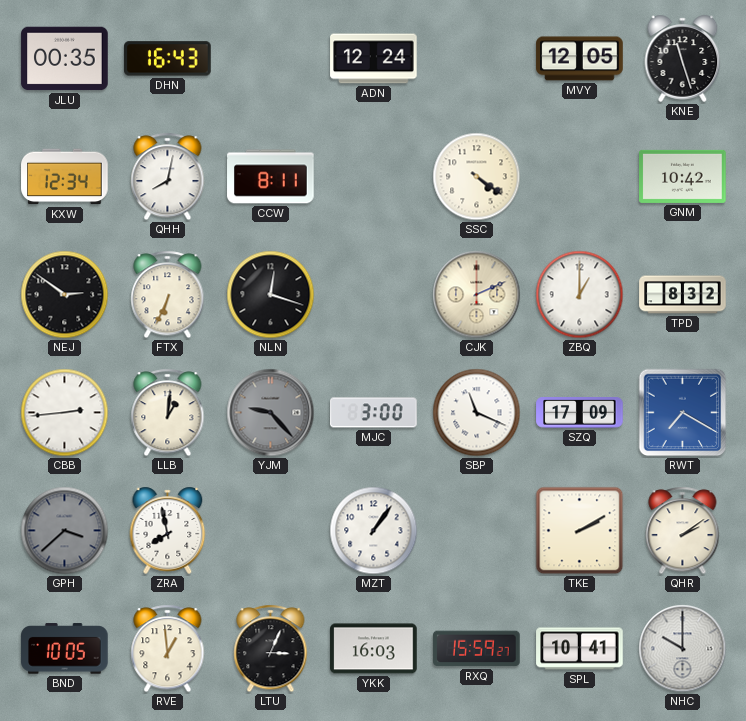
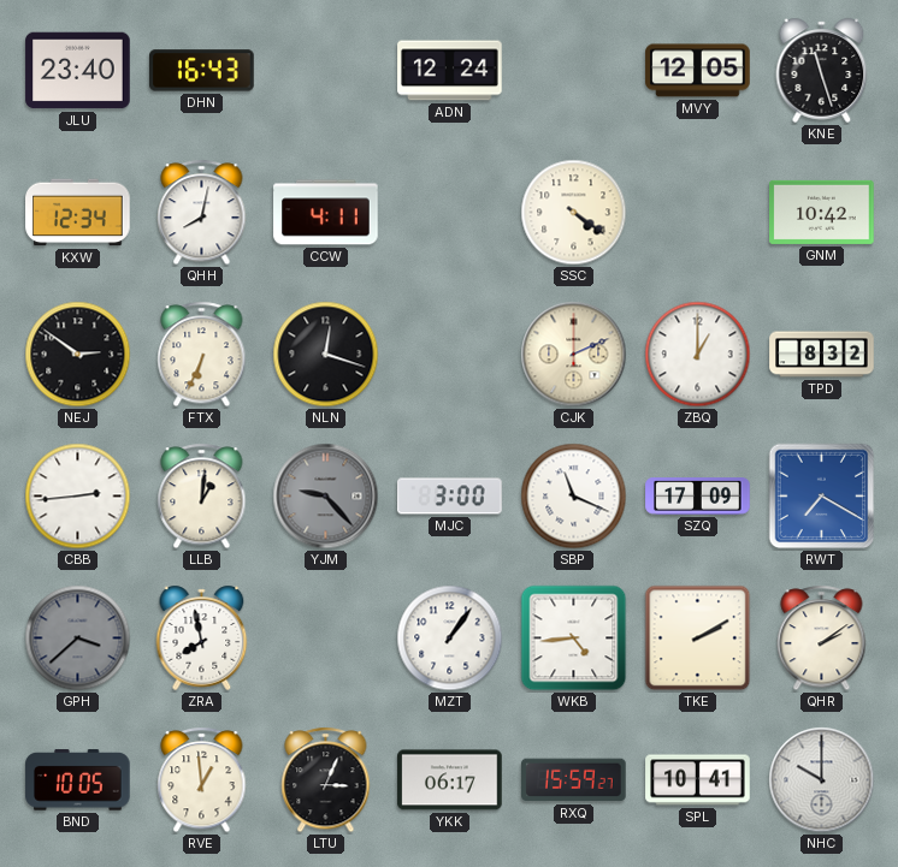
JLU: 00:35 -> 23:40 (78, 71)
CCW: 8:11 -> 4:11 (326, 213)
WKB: none -> 4:44 (574, 639)
YKK: 16:03 -> 06:17 (450, 780)
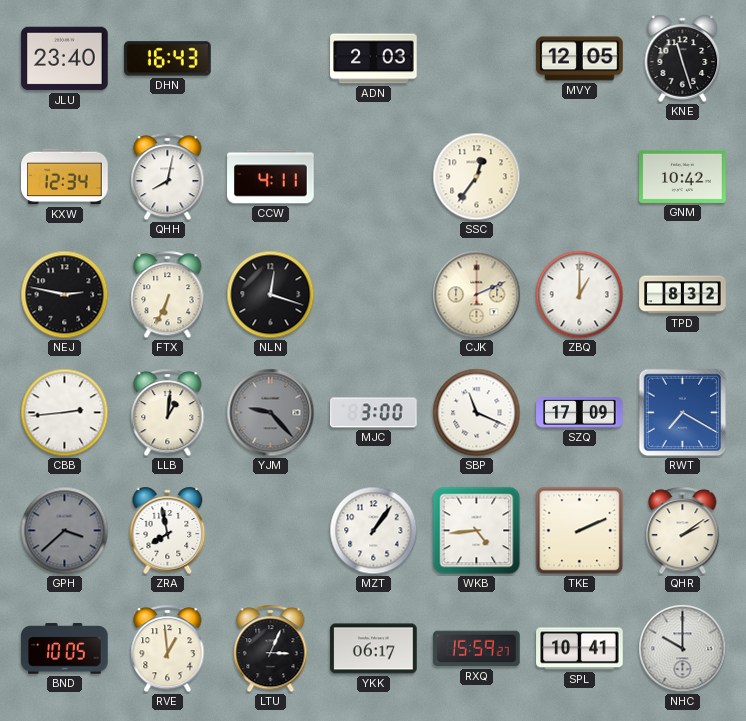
ADN: 12:24 -> 2:03 (374, 59)
SSC: 4:21 -> 12:36 (477, 177)
NEJ: 2:51 -> 2:47 (65, 295)
TKE: 2:10 -> 2:11 (580, 531)
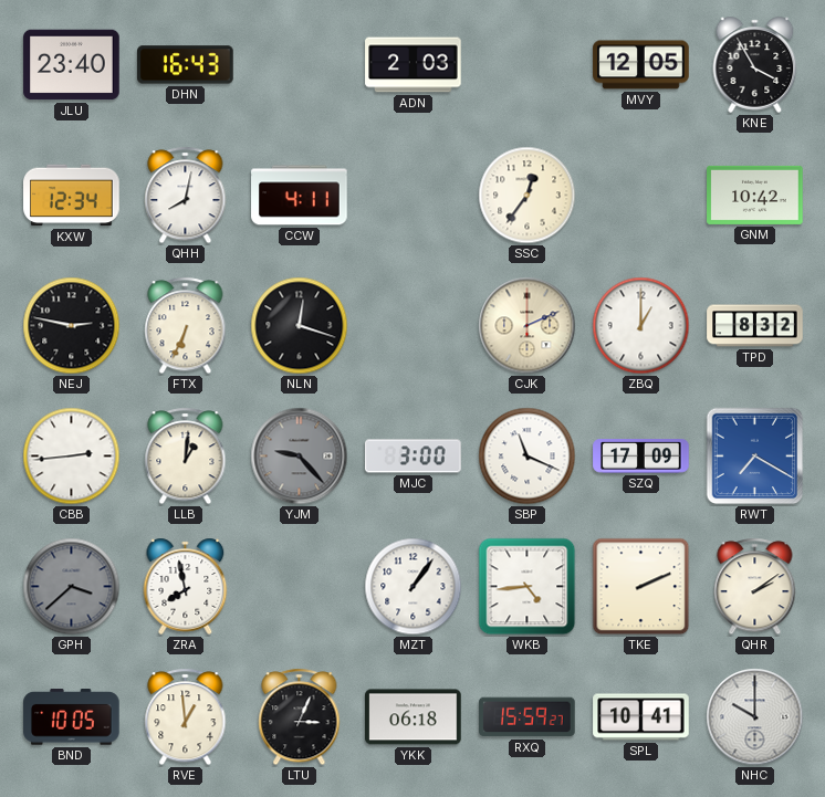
KNE: 11:27 -> 3:55 (755, 64)
YKK: 06:17 -> 06:18 (414, 717)
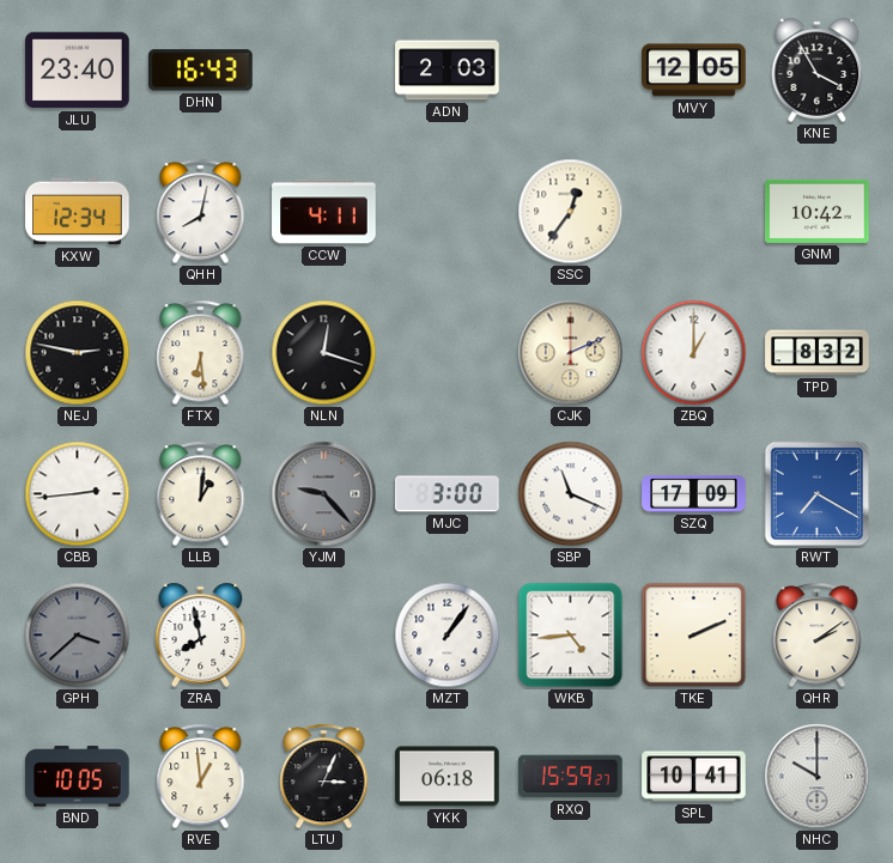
FTX: 6:34 -> 6:29 (201, 353)
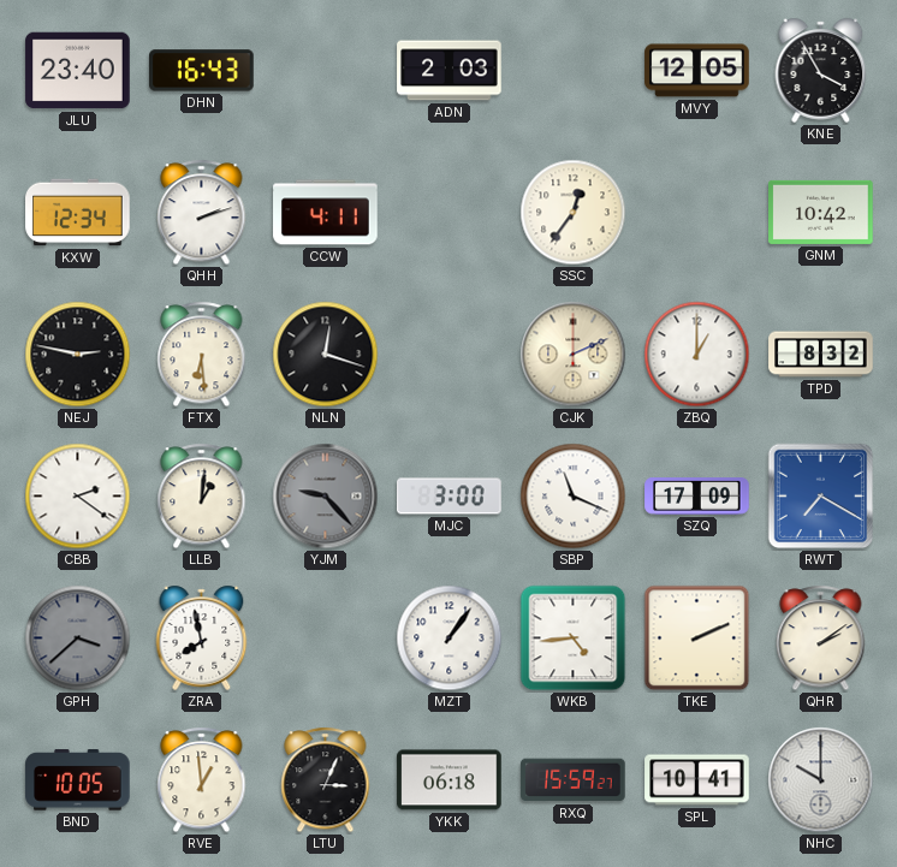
QHH: 8:02 -> 2:12 (202, 213)
CBB: 2:44 -> 2:21 (78, 497)
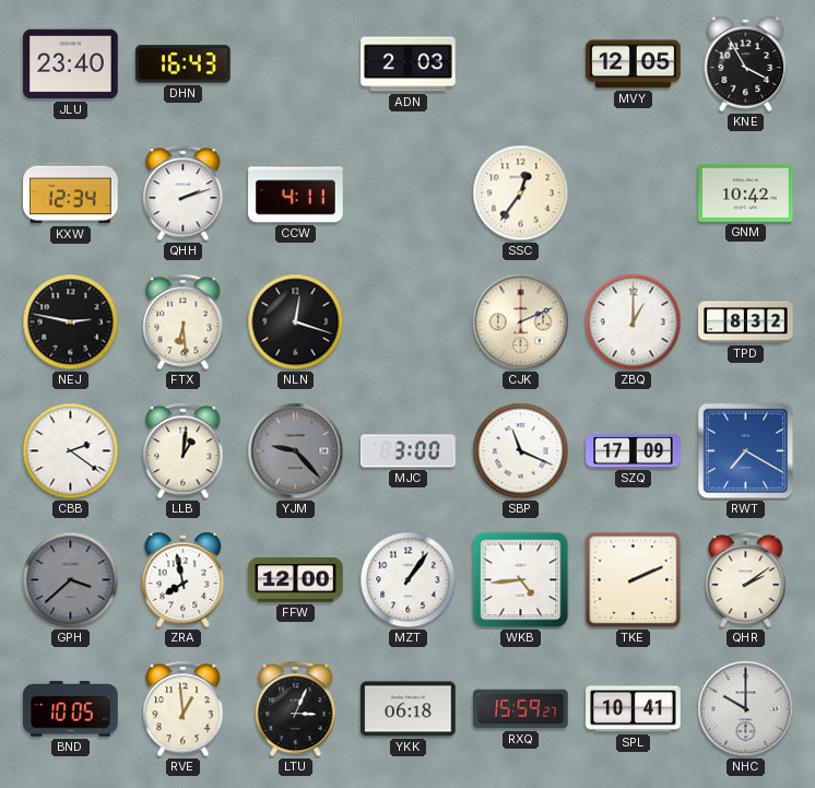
FFW: none -> 12:00 (296, 580)
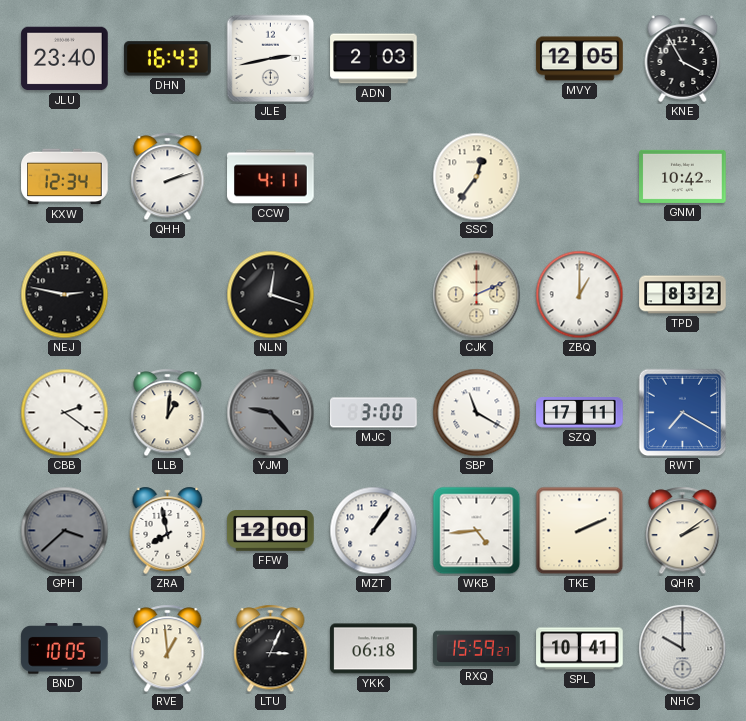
JLE: none -> 2:43 (271, 59)
FTX: 6:29 -> none (184, 322)
SBP: 11:19 -> 11:20 (477, 413)
SZQ: 17:09 -> 17:11 (580, 413)
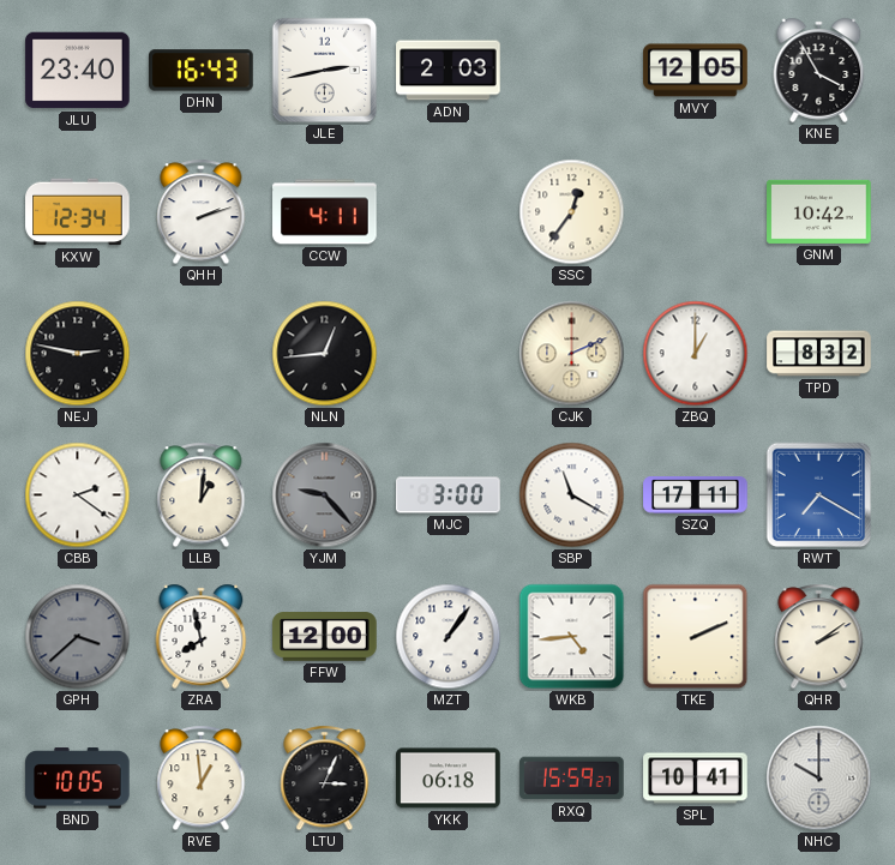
NLN: 12:18 -> 12:44 (325, 354)
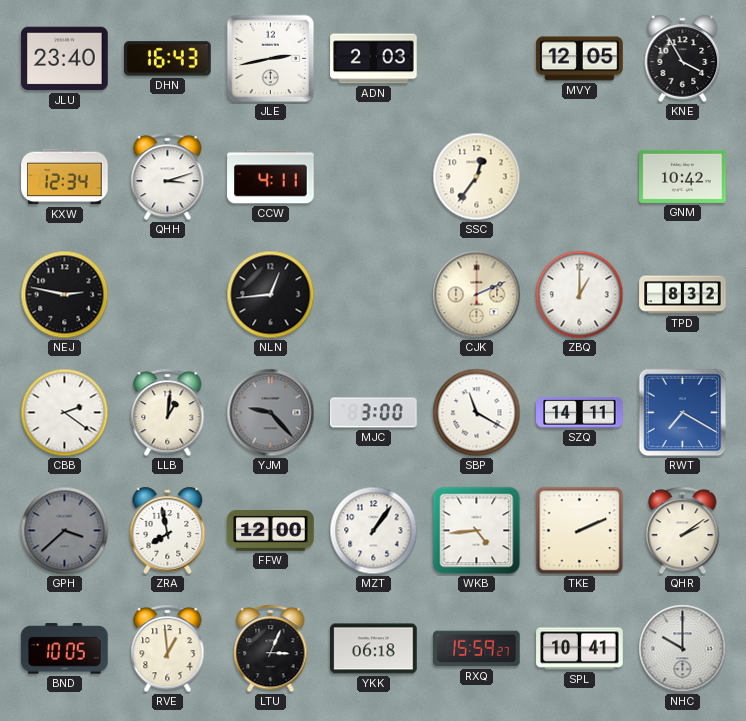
QHH: 2:12 -> 3:12 (168, 177)
SZQ: 17:11 -> 14:11 (580, 413)
